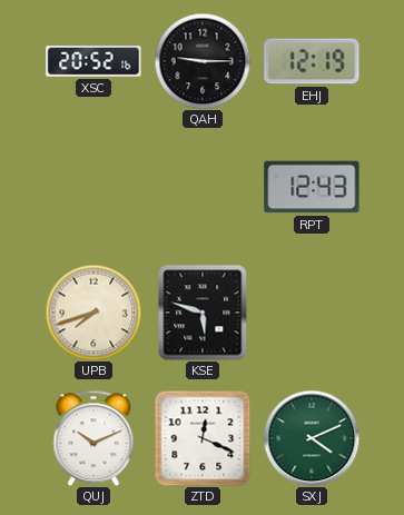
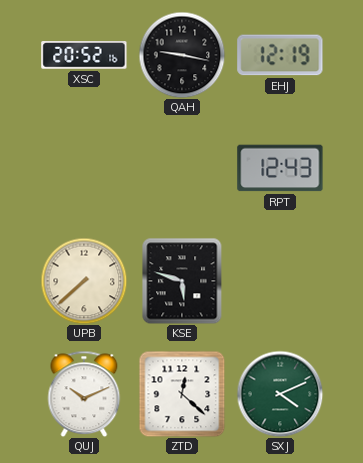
QAH: 9:15 -> 9:17 (182, 55)
UPB: 7:42 -> 7:38 (84, 281)
ZTD: 12:19 -> 12:22 (182, 394)
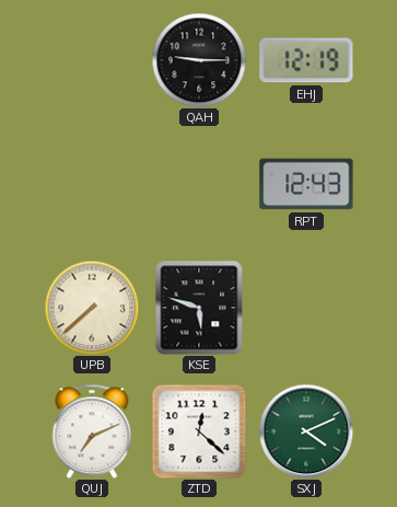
XSC: 20:52 -> none (84, 56)
QAH: 9:17 -> 9:15 (199, 60)
QUJ: 10:11 -> 7:11 (92, 431)
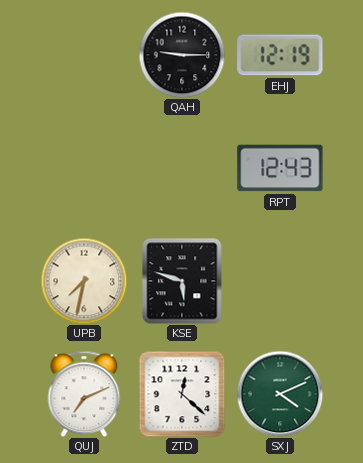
UPB: 7:38 -> 7:32 (84, 281)
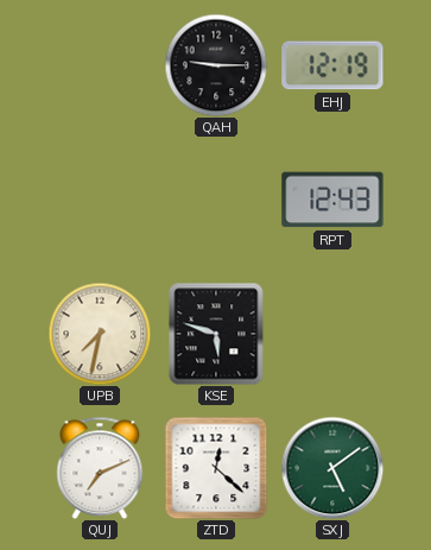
SXJ: 4:11 -> 5:09 (332, 468)
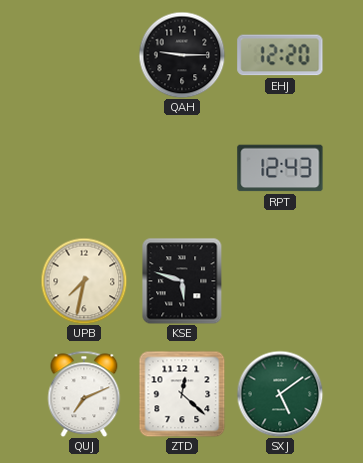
EHJ: 12:19 -> 12:20 (280, 55)
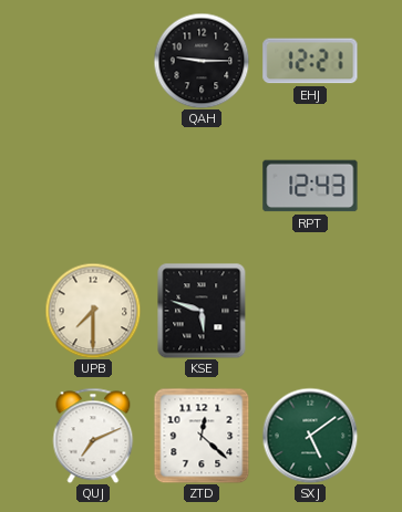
EHJ: 12:20 -> 12:21 (310, 61)
UPB: 7:32 -> 7:30 (93, 311)
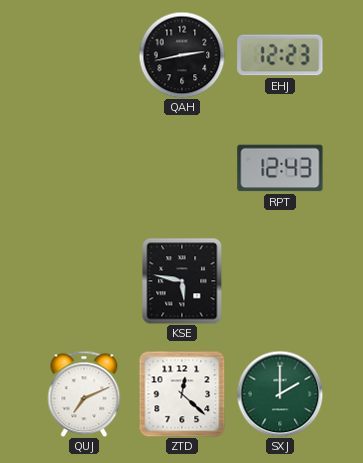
QAH: 9:15 -> 2:43 (182, 55)
EHJ: 12:21 -> 12:23 (280, 55)
UPB: 7:30 -> none (93, 311)
KSE: 5:48 -> 5:47 (182, 281)
SXJ: 5:09 -> 2:00 (280, 394)
